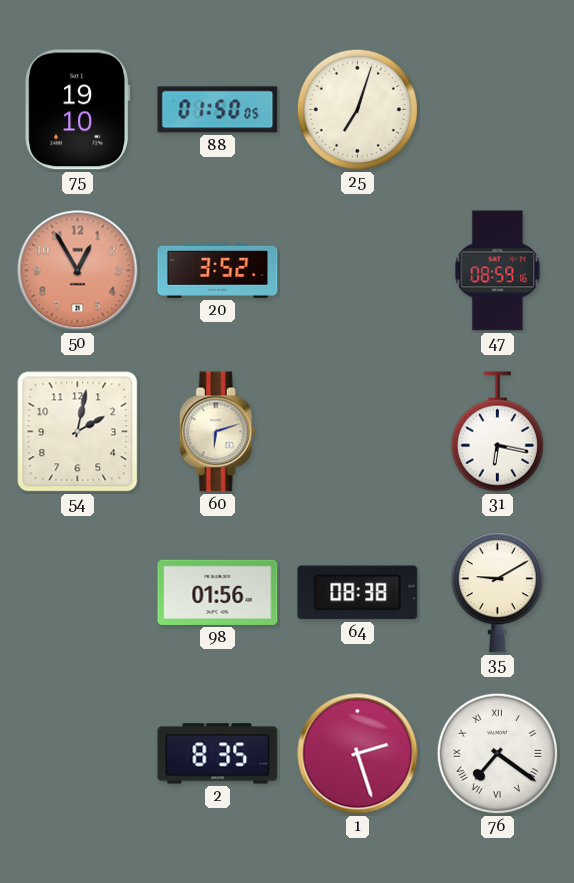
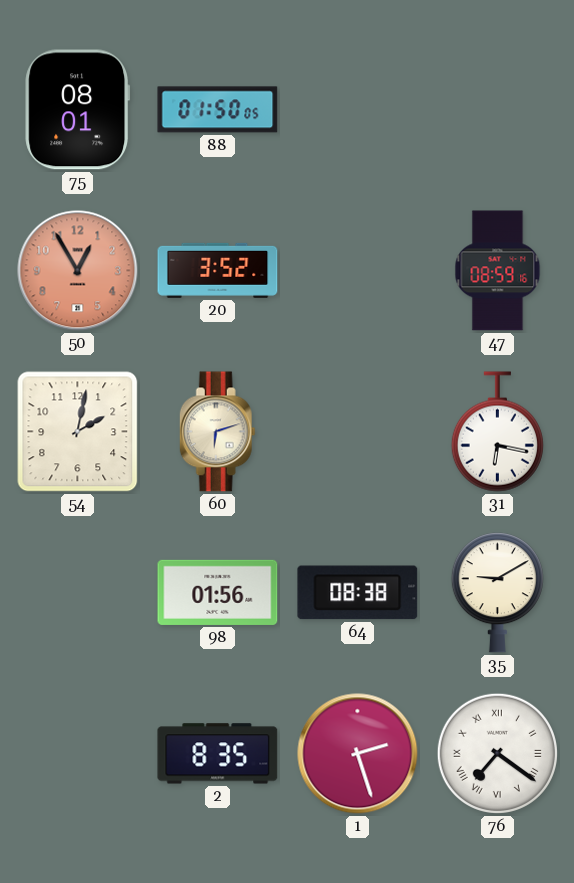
75: 19:10 -> 08:01 (78, 110)
25: 7:03 -> none (357, 109)
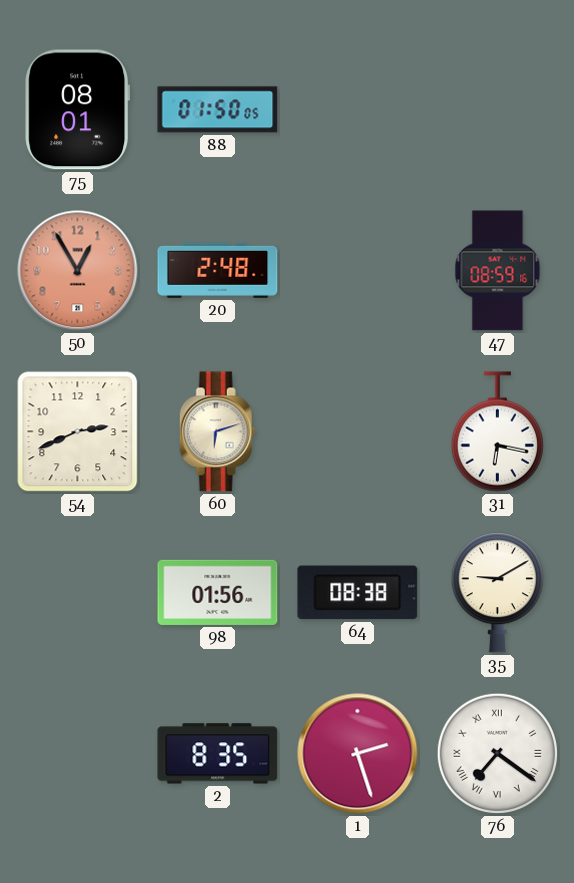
20: 3:52 -> 2:48 (218, 270)
54: 2:02 -> 2:41 (78, 432)
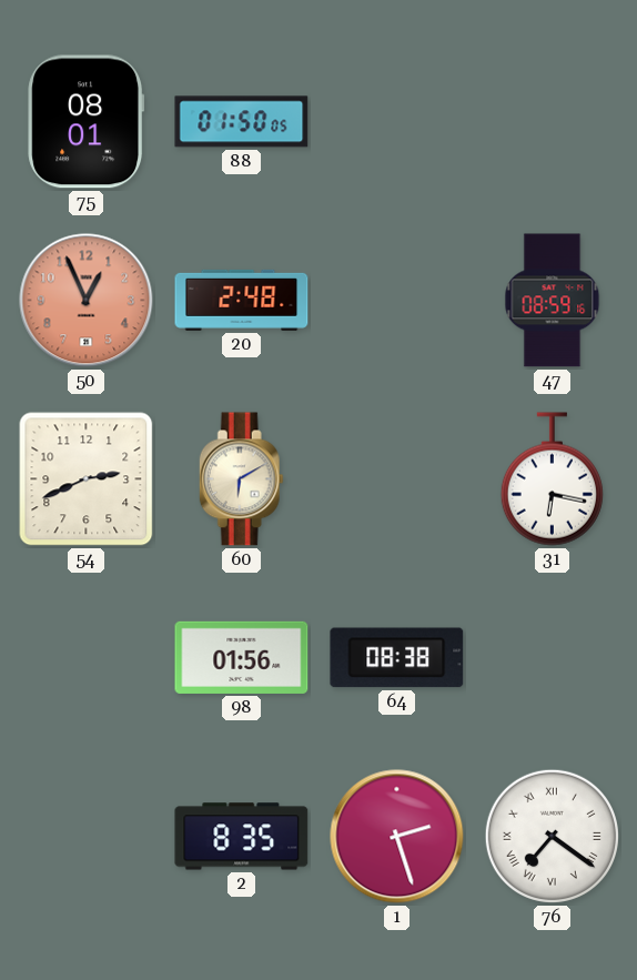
50: 12:55 -> 12:56 (87, 301)
60: 6:12 -> 6:10 (241, 479)
35: 9:10 -> none (497, 593)
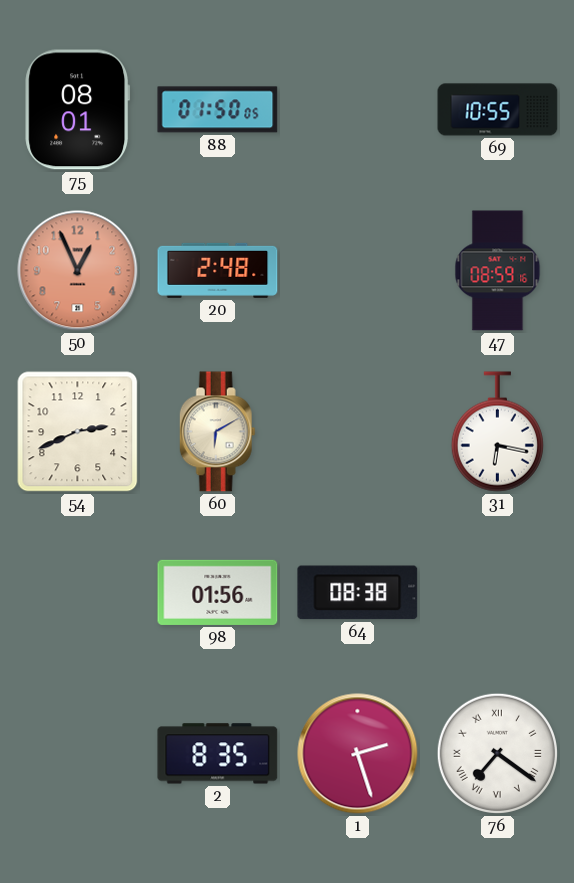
69: none -> 10:55 (498, 110)
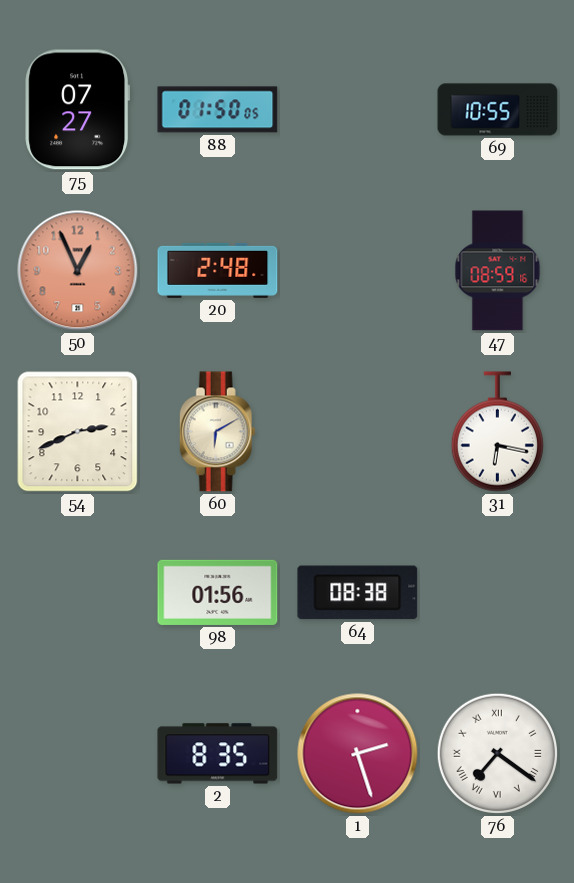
75: 08:01 -> 07:27 (78, 110)
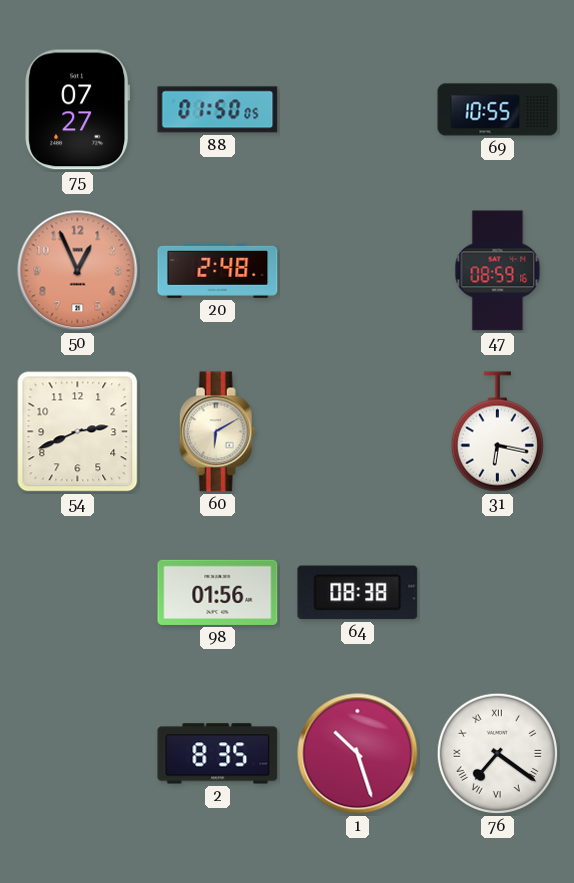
1: 2:27 -> 10:27 (358, 754)
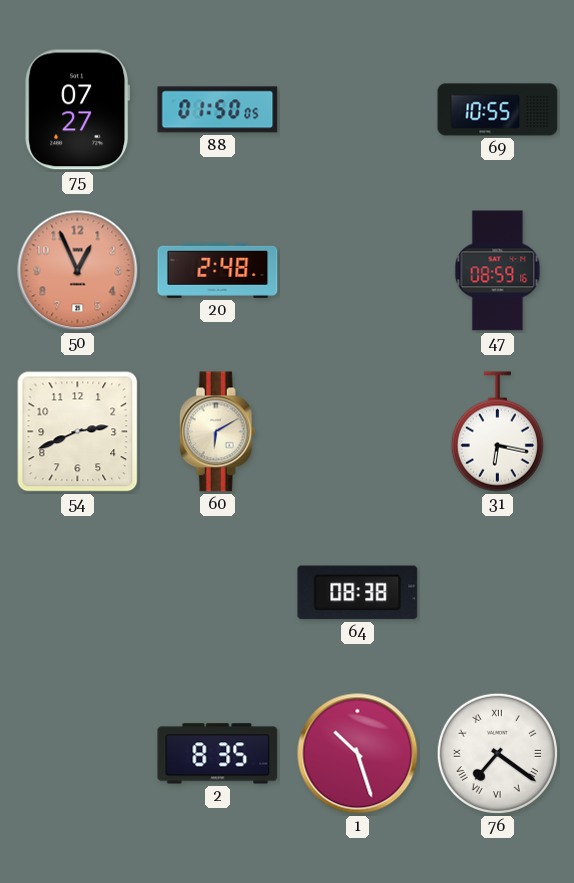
98: 01:56 -> none (218, 592)
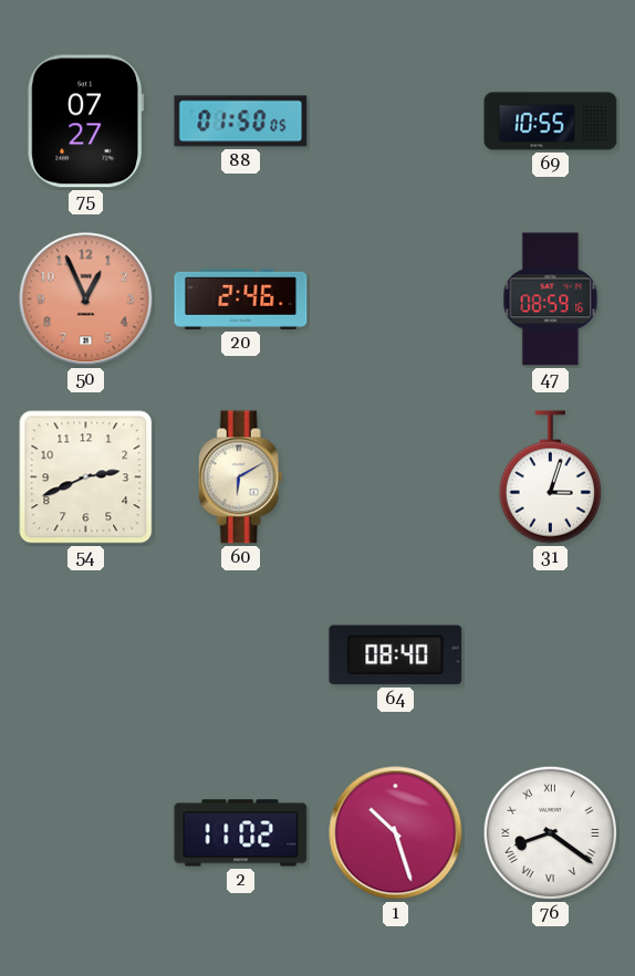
20: 2:48 -> 2:46 (241, 298)
31: 6:17 -> 3:03 (550, 477)
64: 08:38 -> 08:40 (396, 655)
2: 8:35 -> 11:02 (241, 833)
76: 7:21 -> 8:21 (550, 832)
